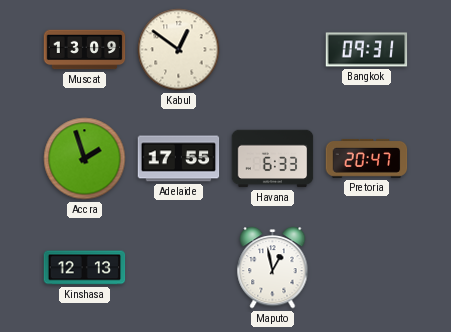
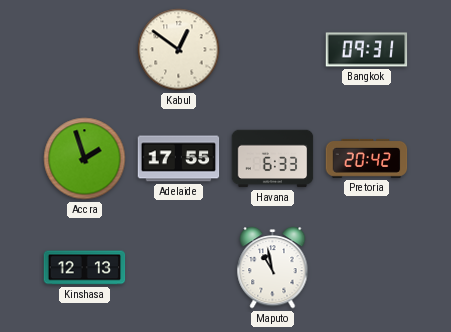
Muscat: 13:09 -> none (85, 50)
Pretoria: 20:47 -> 20:42 (367, 158)
Maputo: 12:58 -> 10:58 (273, 268)
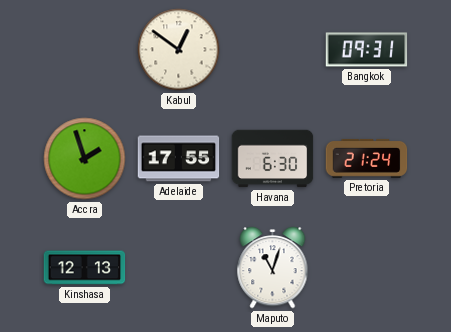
Havana: 6:33 -> 6:30 (273, 159)
Pretoria: 20:42 -> 21:24 (367, 158)
Maputo: 10:58 -> 11:03 (273, 268)
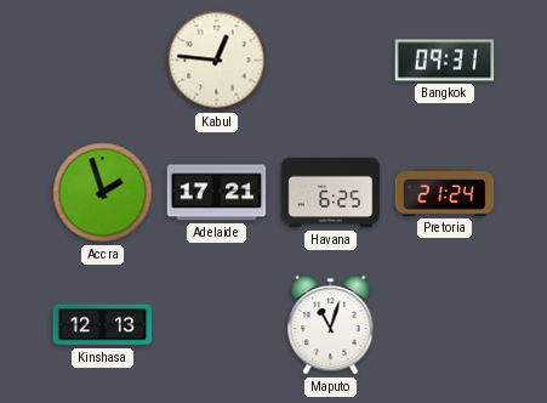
Kabul: 12:51 -> 12:46 (217, 61)
Adelaide: 17:55 -> 17:21 (217, 193)
Havana: 6:30 -> 6:25 (331, 193)
